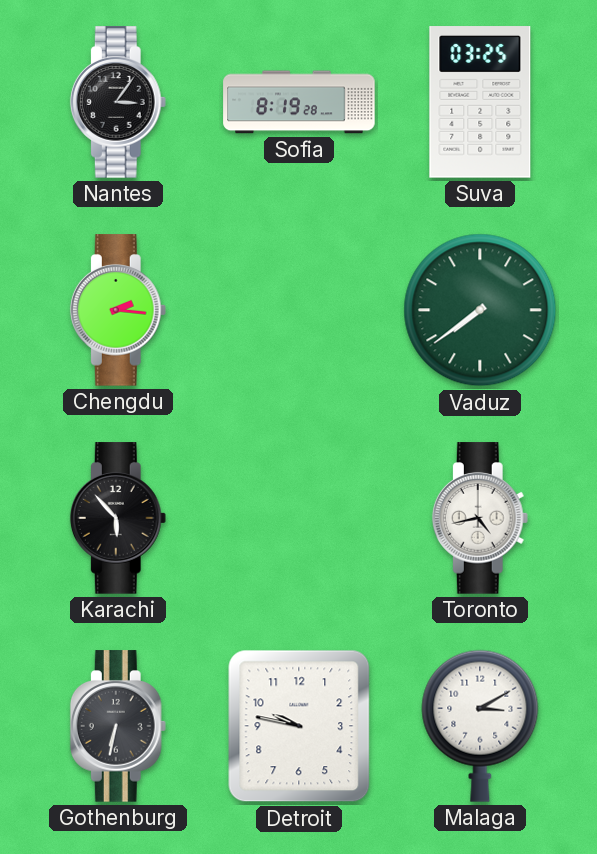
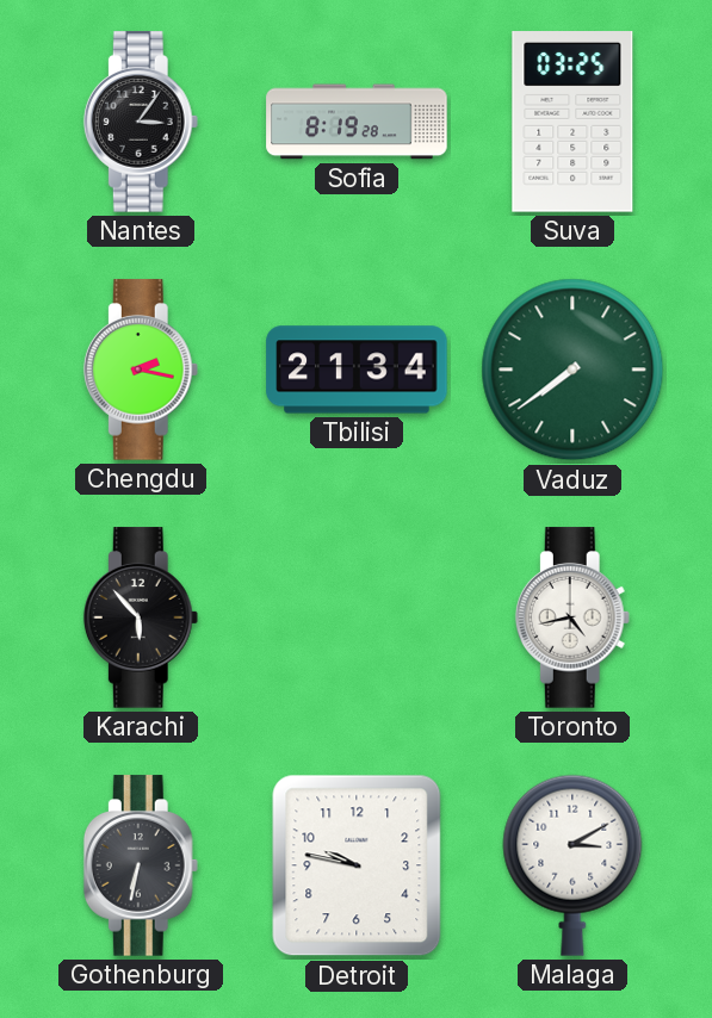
Chengdu: 2:16 -> 2:17 (141, 370)
Tbilisi: none -> 21:34 (357, 370)
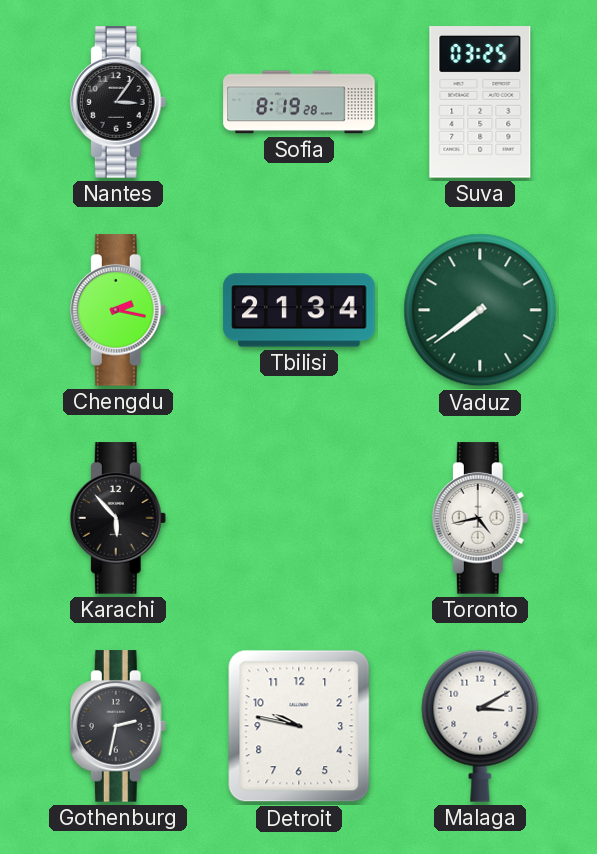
Gothenburg: 6:32 -> 2:32 (118, 726)
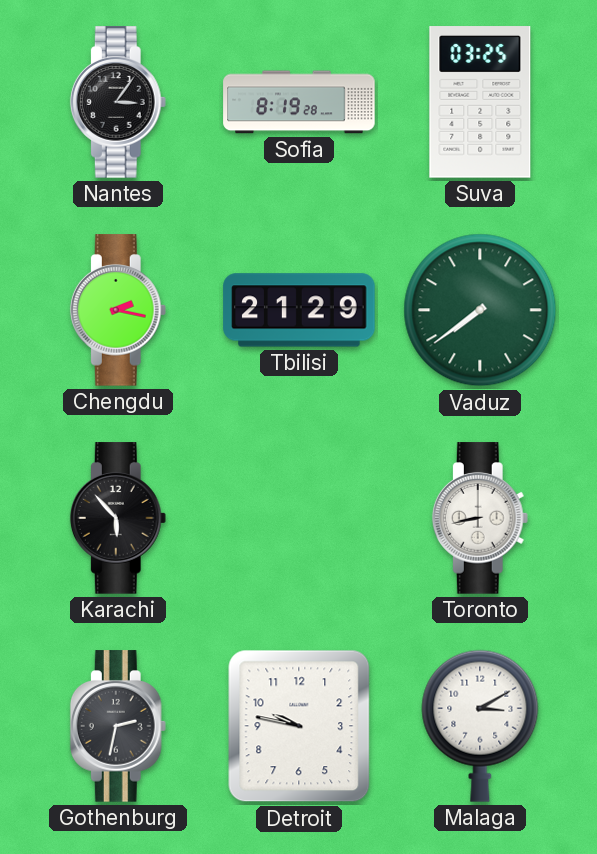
Tbilisi: 21:34 -> 21:29 (299, 310)
Toronto: 4:43 -> 8:43 (480, 518)
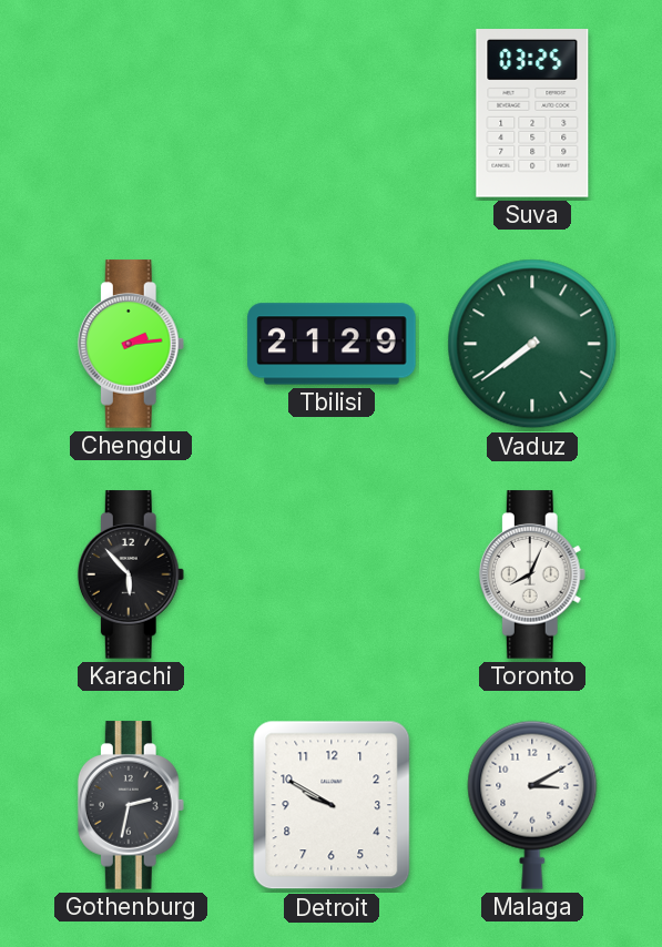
Nantes: 3:06 -> none (118, 102)
Sofia: 8:19 -> none (299, 102)
Chengdu: 2:17 -> 2:14 (131, 344)
Toronto: 8:43 -> 8:04 (532, 574)
Detroit: 9:47 -> 9:50 (332, 805)
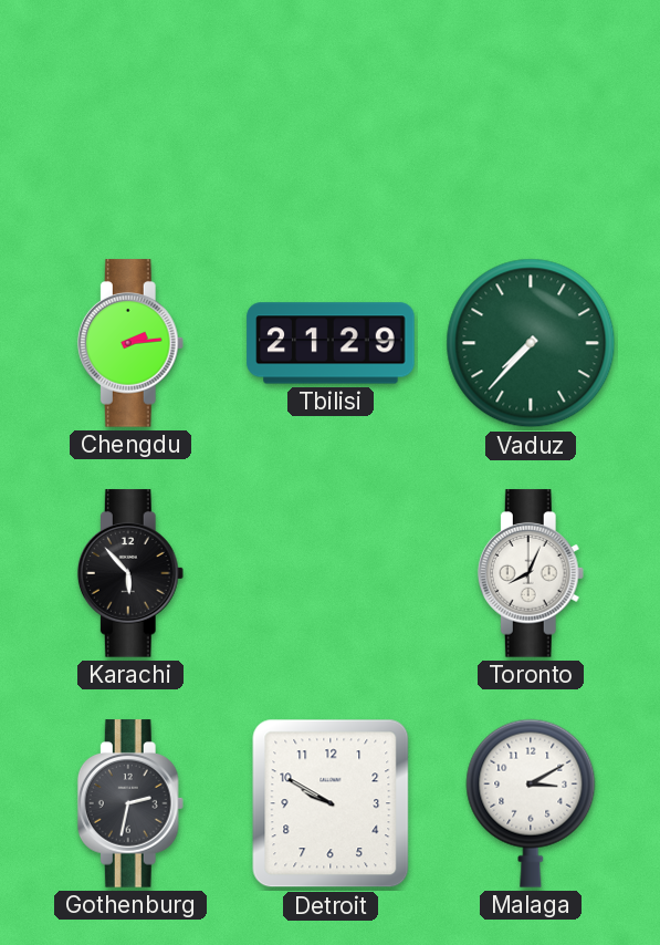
Suva: 03:25 -> none (532, 113)
Vaduz: 7:39 -> 7:37 (531, 343)
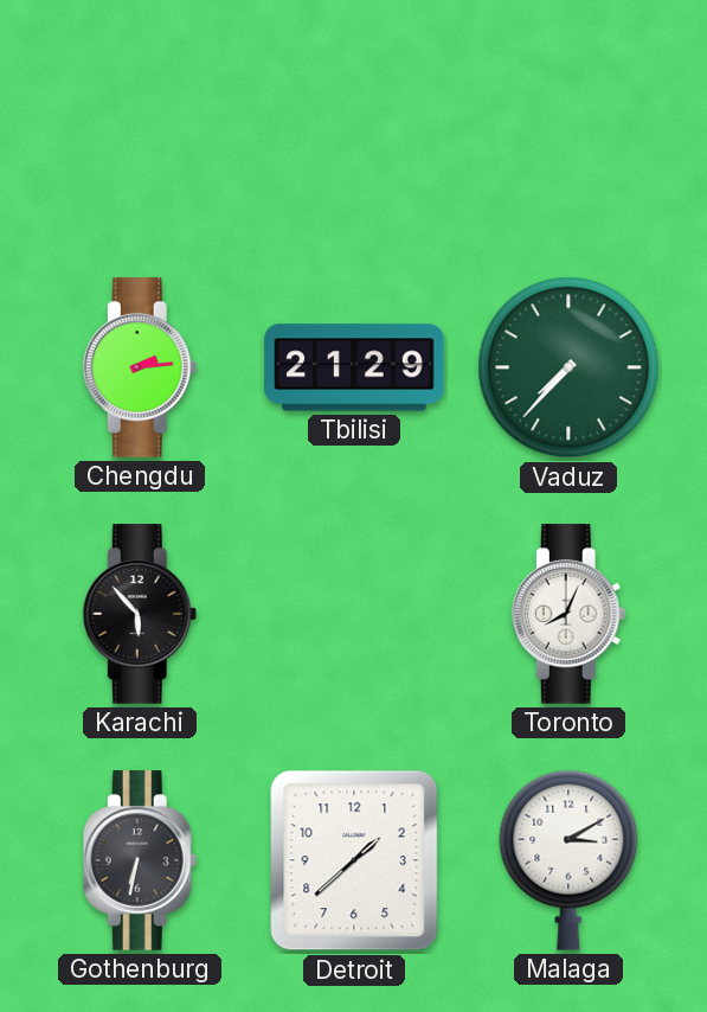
Gothenburg: 2:32 -> 6:32 (140, 860)
Detroit: 9:50 -> 1:38 (354, 860)
